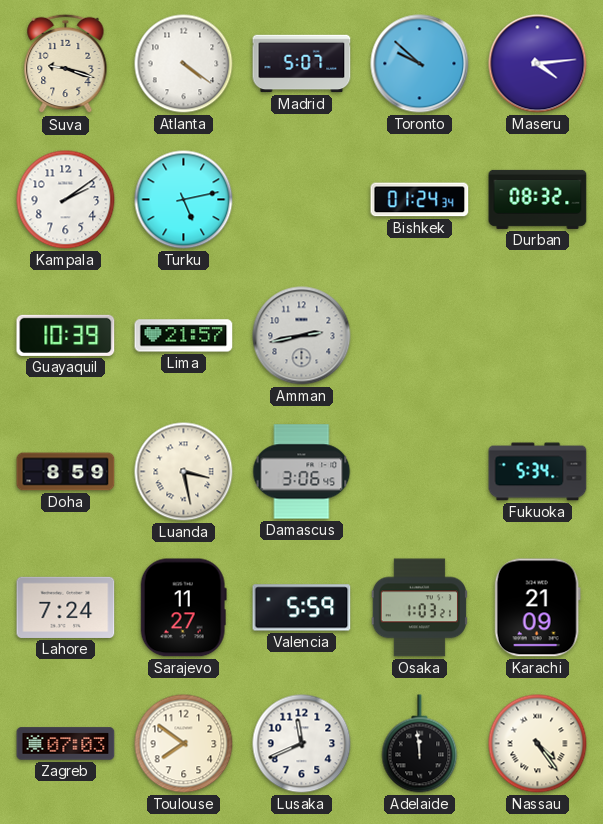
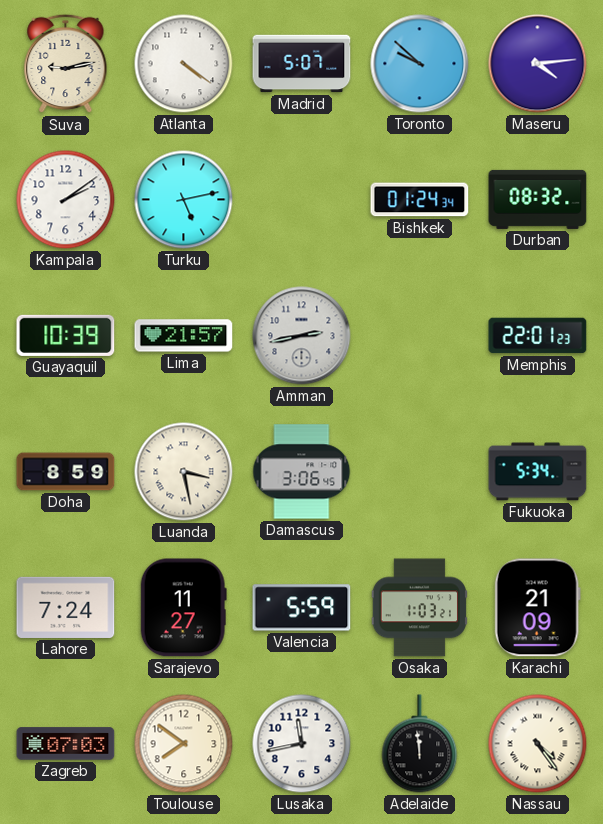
Suva: 9:18 -> 9:13 (66, 64)
Memphis: none -> 22:01 (538, 336)
Lusaka: 11:41 -> 11:43 (302, 744)
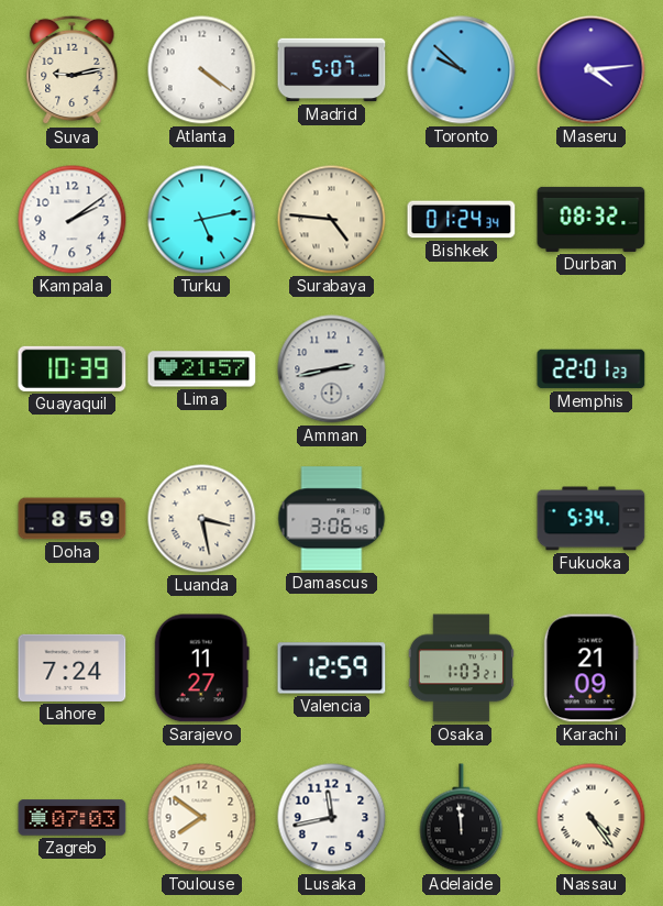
Surabaya: none -> 4:46 (332, 220)
Valencia: 5:59 -> 12:59 (332, 669)
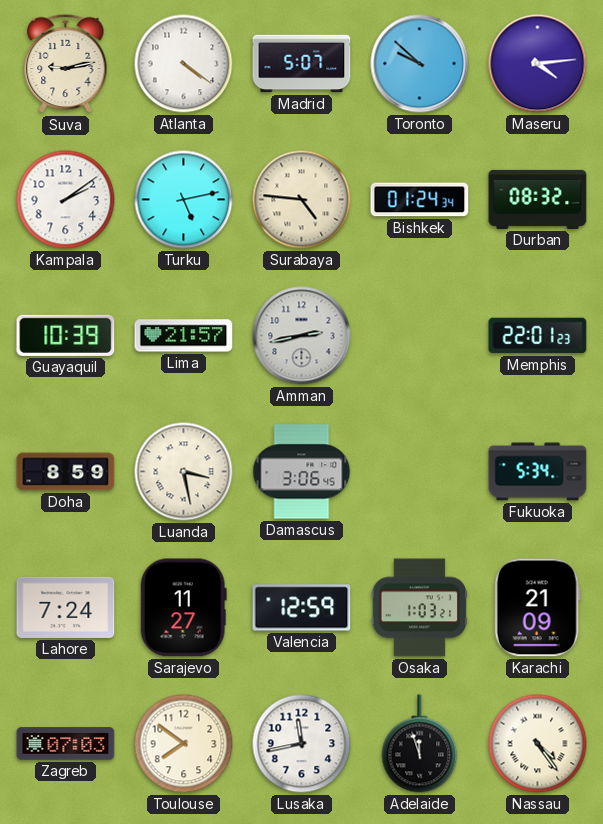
Adelaide: 11:59 -> 11:57 (420, 744)
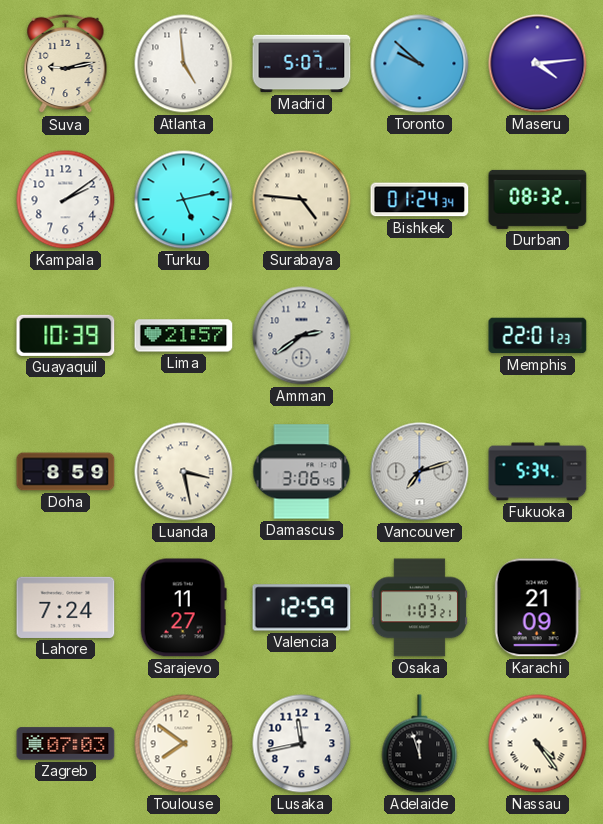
Atlanta: 4:21 -> 4:59 (184, 64)
Amman: 2:43 -> 2:39 (302, 336)
Vancouver: none -> 7:12 (420, 472)
